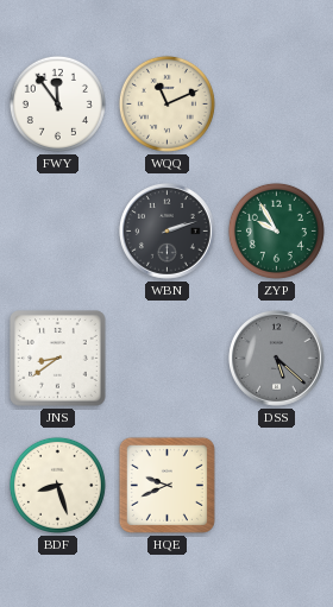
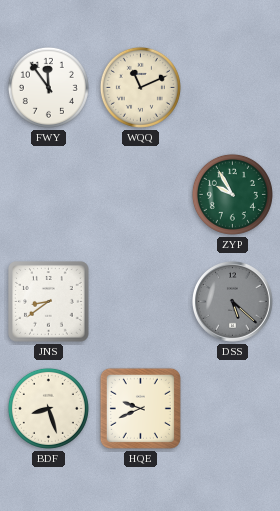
WBN: 2:12 -> none (168, 232)
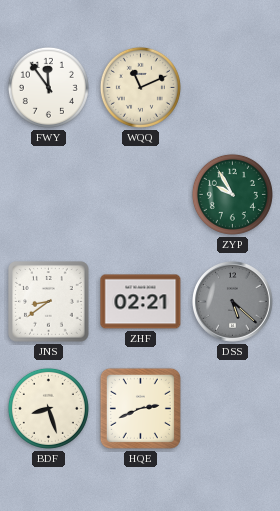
ZHF: none -> 02:21 (141, 302)
HQE: 9:41 -> 2:41 (140, 408)
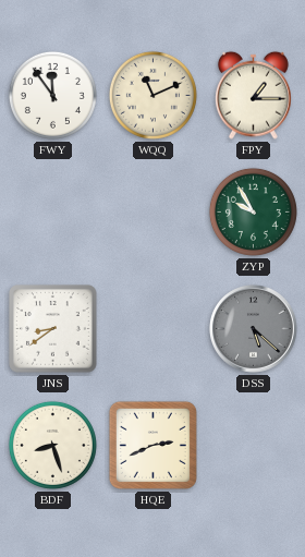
FPY: none -> 1:15 (253, 95)
ZHF: 02:21 -> none (141, 302)
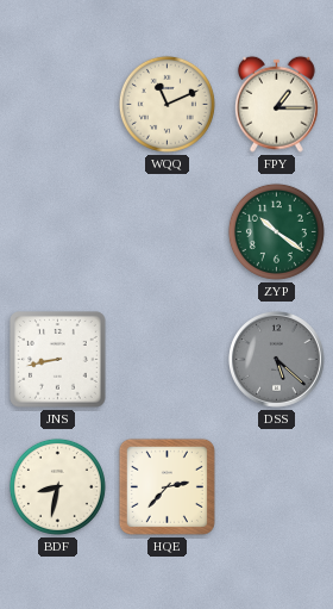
FWY: 11:54 -> none (52, 95)
ZYP: 9:55 -> 10:21 (276, 231)
JNS: 8:39 -> 8:43 (58, 360)
BDF: 8:27 -> 8:32 (57, 486)
HQE: 2:41 -> 2:37 (166, 486)
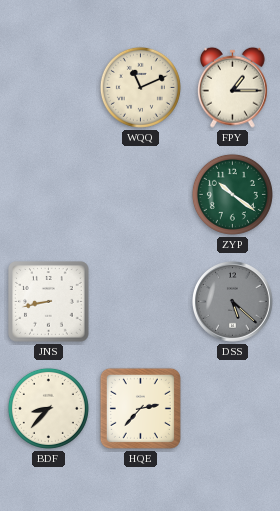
BDF: 8:32 -> 8:37 (48, 408)
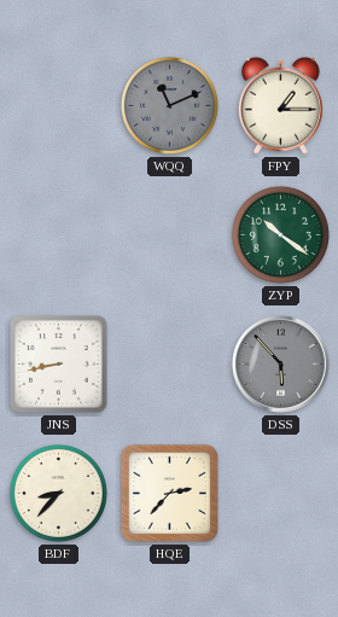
WQQ dial: cream -> grey (169, 105)
DSS: 5:22 -> 5:53 (281, 365)
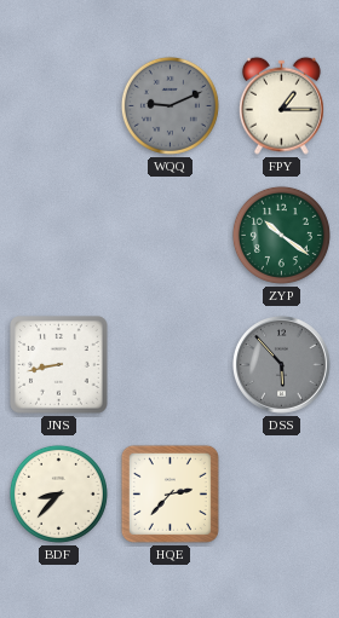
WQQ: 11:11 -> 9:11 (169, 105)
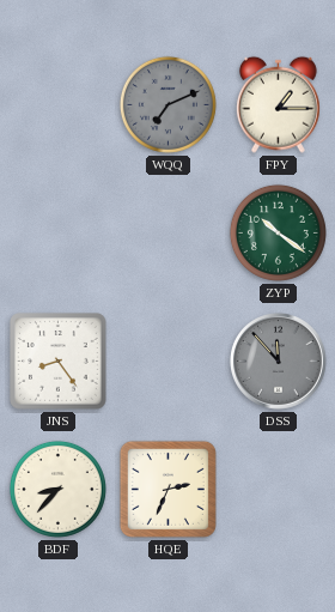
WQQ: 9:11 -> 7:11 (167, 104)
JNS: 8:43 -> 8:24 (59, 362)
DSS: 5:53 -> 11:53 (279, 362)
HQE: 2:37 -> 2:34 (167, 489)
